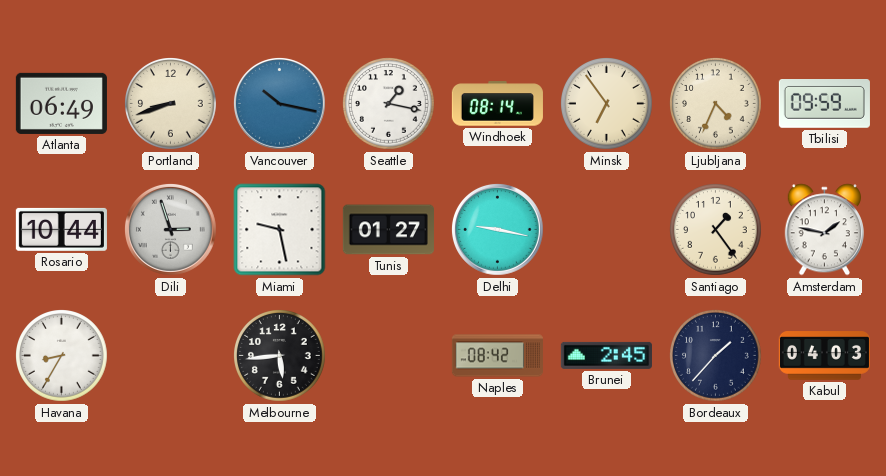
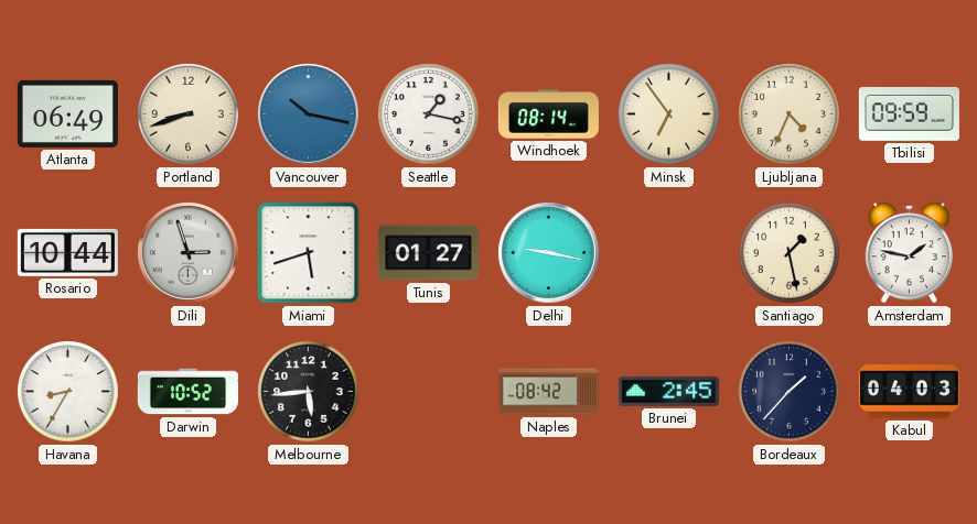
Miami: 9:28 -> 5:42 (309, 253)
Santiago: 1:24 -> 1:28 (790, 253)
Darwin: none -> 10:52 (187, 392)
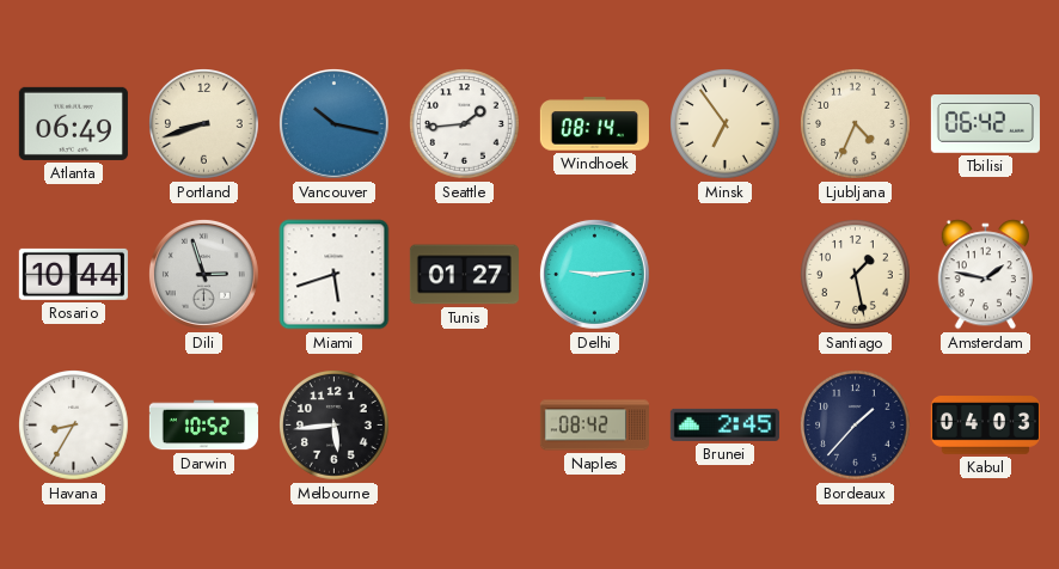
Seattle: 1:17 -> 1:44 (465, 124)
Tbilisi: 09:59 -> 06:42 (985, 124)
Delhi: 9:17 -> 9:14 (595, 275)
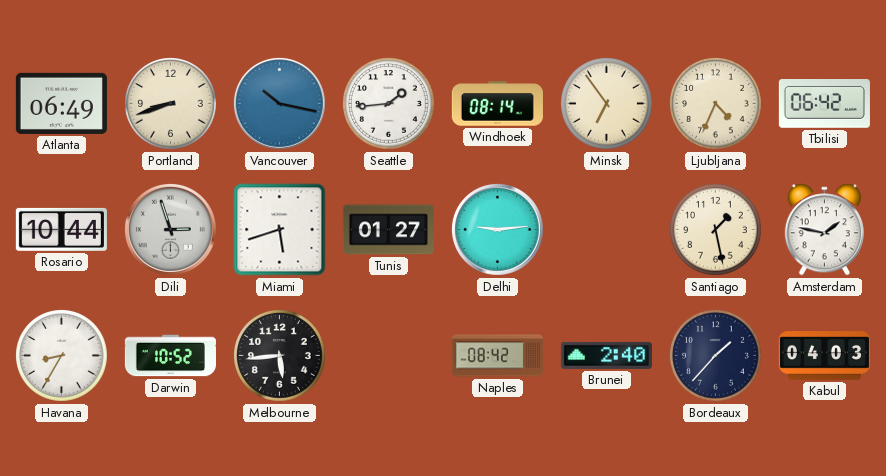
Brunei: 2:45 -> 2:40 (606, 355)
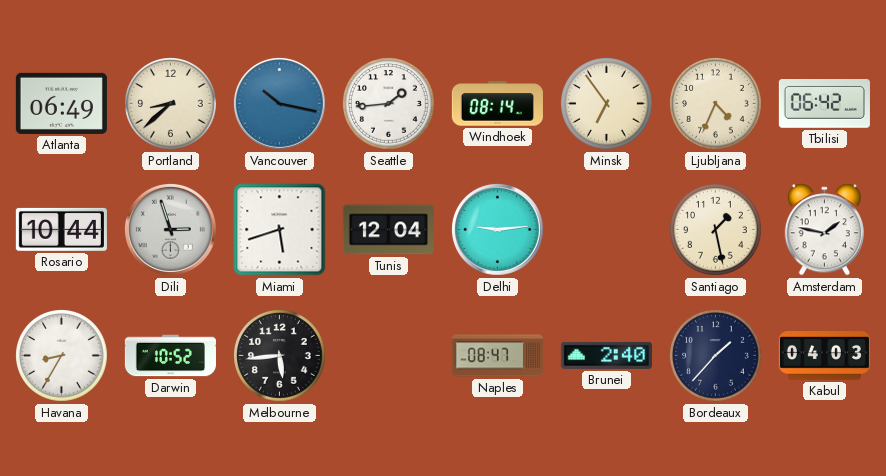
Portland: 8:42 -> 8:38 (171, 104)
Tunis: 01:27 -> 12:04 (388, 230)
Naples: 08:42 -> 08:47 (497, 356)
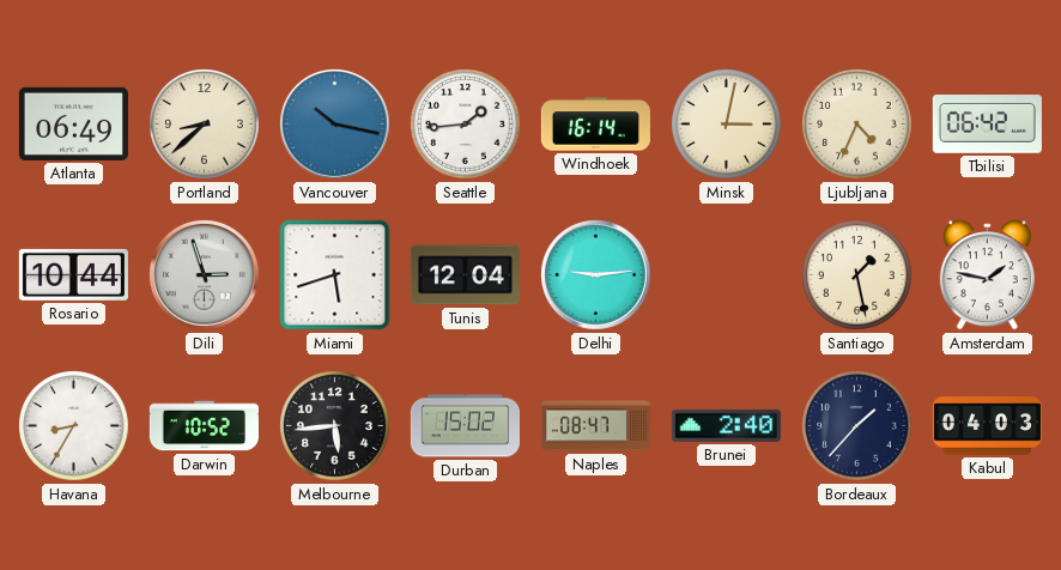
Windhoek: 08:14 -> 16:14 (595, 125)
Minsk: 6:54 -> 3:02 (727, 125)
Durban: none -> 15:02 (465, 426)
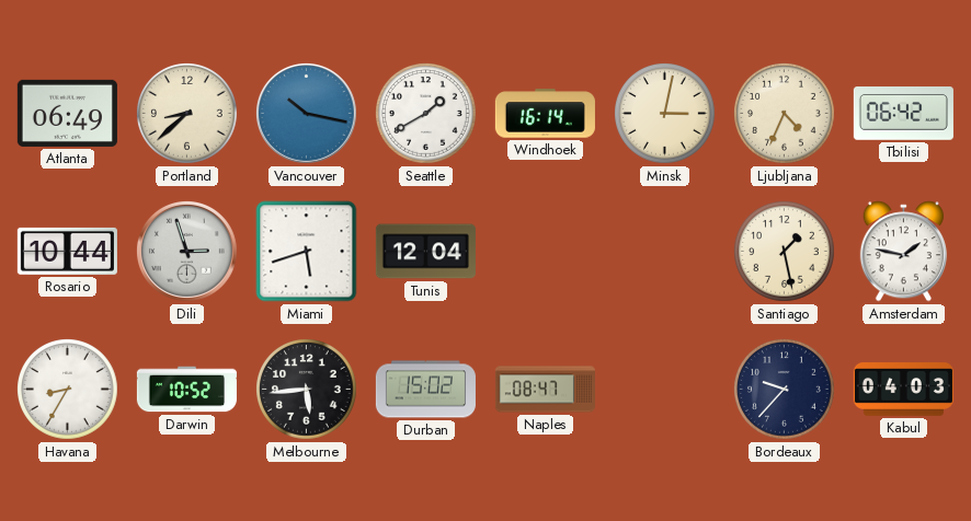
Seattle: 1:44 -> 1:40 (426, 114)
Delhi: 9:14 -> none (596, 275)
Brunei: 2:40 -> none (726, 425)
Bordeaux: 1:37 -> 9:37 (785, 390)
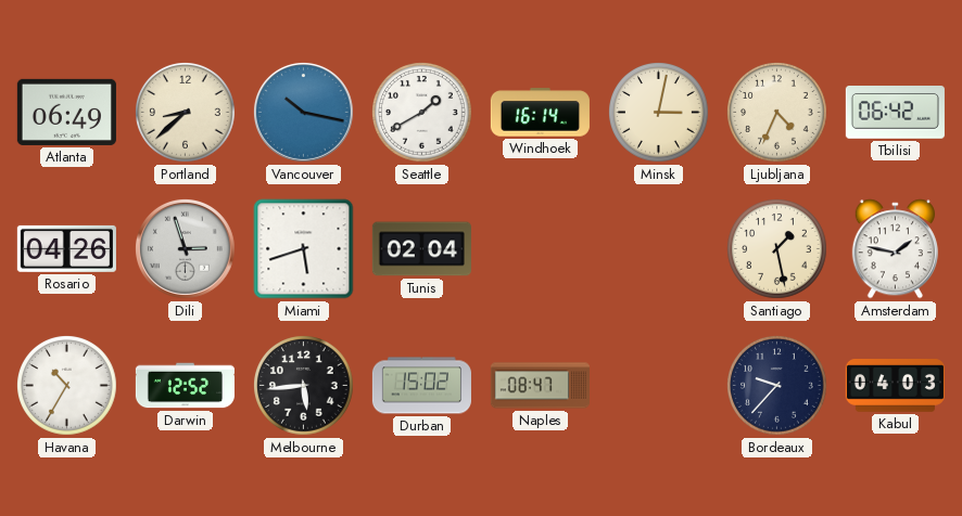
Rosario: 10:44 -> 04:26 (66, 248)
Tunis: 12:04 -> 02:04 (421, 249)
Havana: 8:35 -> 10:35 (67, 386)
Darwin: 10:52 -> 12:52 (185, 386)
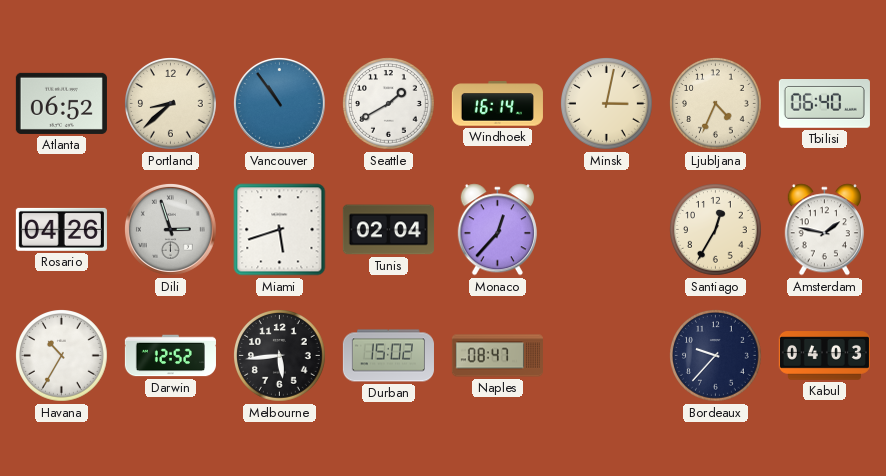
Atlanta: 06:49 -> 06:52 (61, 103)
Vancouver: 10:17 -> 10:54 (280, 104)
Tbilisi: 06:42 -> 06:40 (824, 104)
Monaco: none -> 12:37 (497, 230)
Santiago: 1:28 -> 12:35 (716, 230)
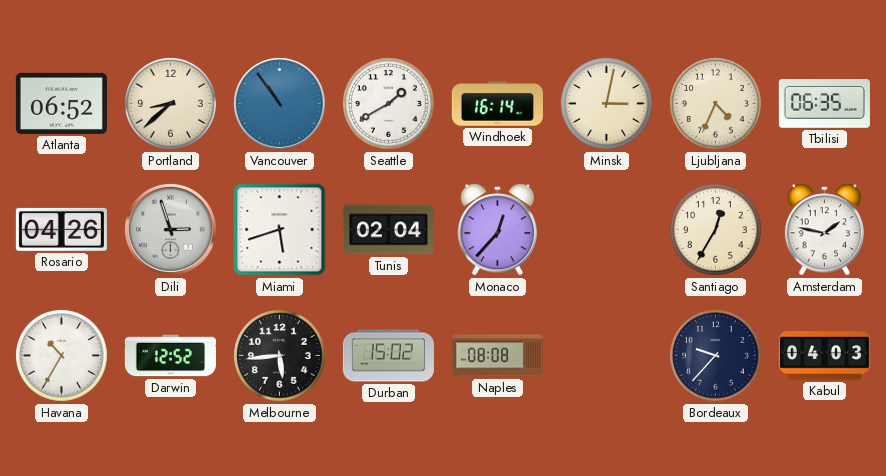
Tbilisi: 06:40 -> 06:35 (824, 104)
Naples: 08:47 -> 08:08 (497, 356)
